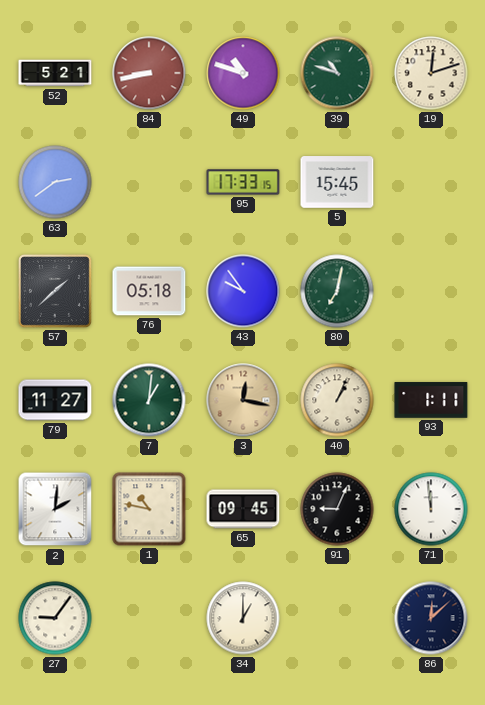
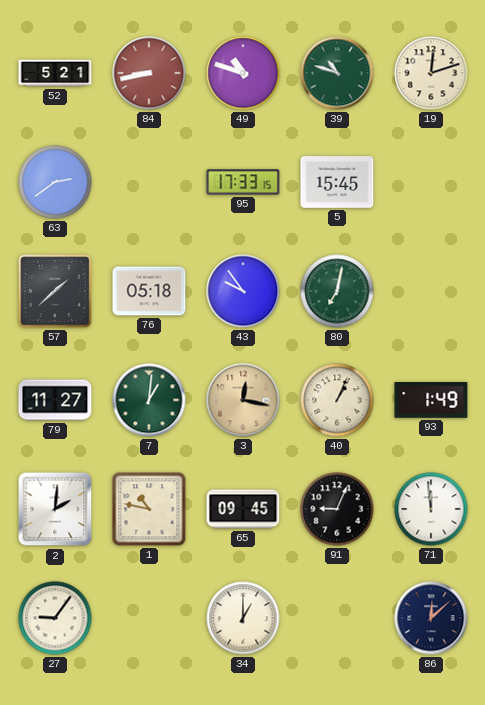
93: 1:11 -> 1:49 (431, 400)
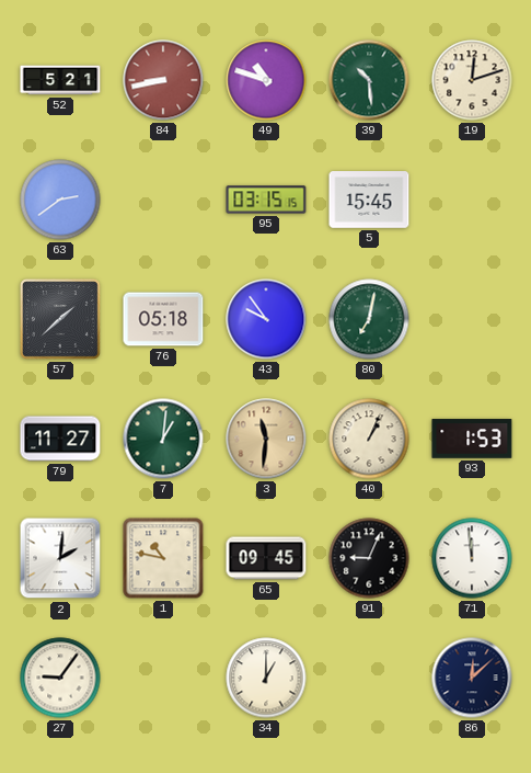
39: 10:48 -> 10:29 (369, 80)
95: 17:33 -> 03:15 (266, 200)
3: 12:17 -> 11:31 (266, 439)
93: 1:49 -> 1:53 (472, 439)
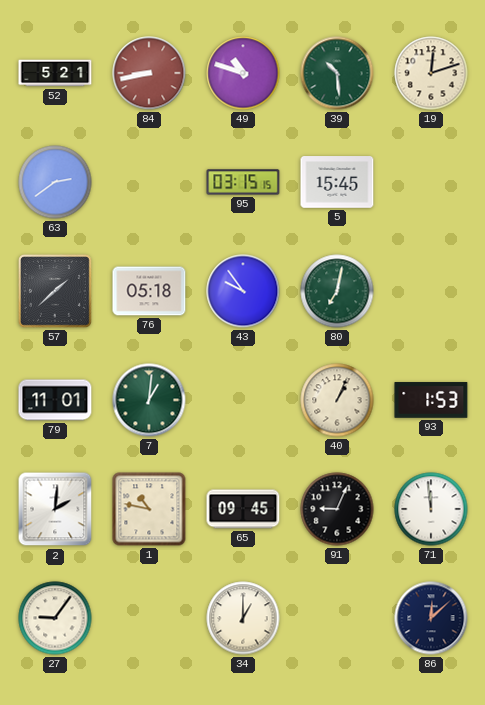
79: 11:27 -> 11:01 (55, 400)
3: 11:31 -> none (266, 439)
